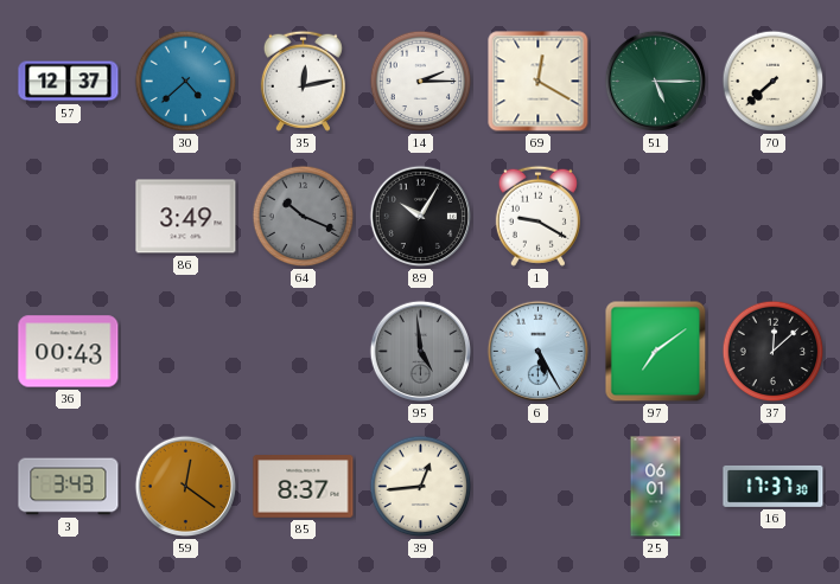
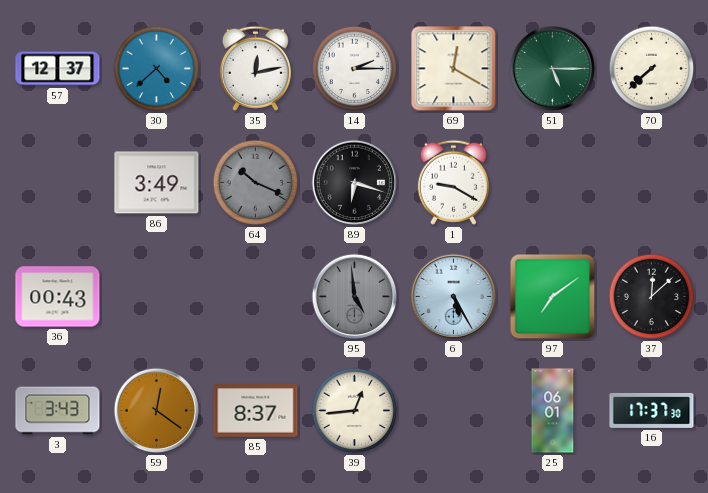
89: 10:05 -> 6:18 (355, 183)
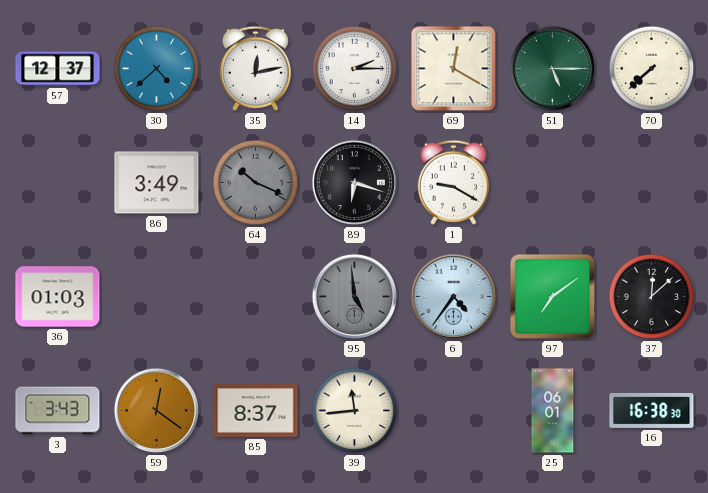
36: 00:43 -> 01:03 (58, 297)
6: 5:25 -> 4:36 (454, 297)
39: 12:44 -> 11:44 (355, 411)
16: 17:37 -> 16:38 (652, 410)
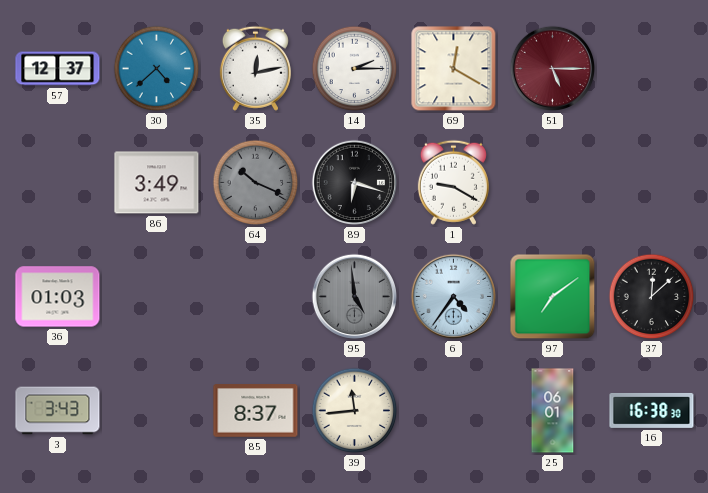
51 dial: green -> burgundy (553, 69)
70: 7:38 -> none (652, 69)
59: 12:21 -> none (157, 411)
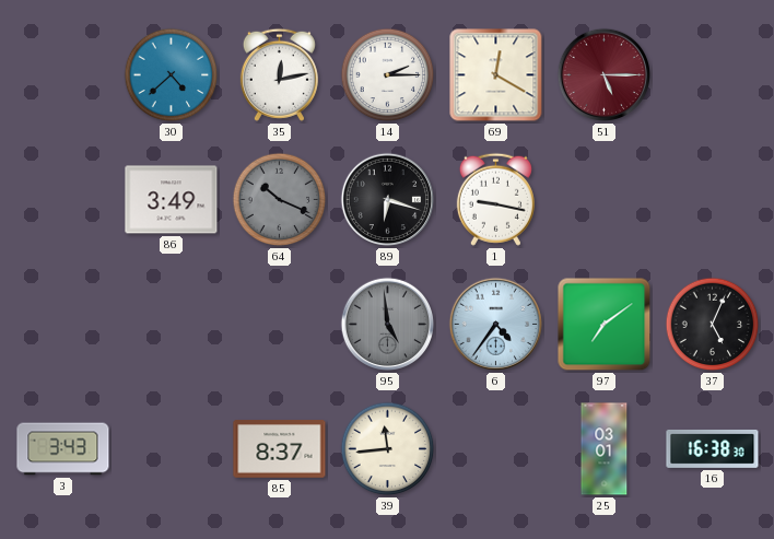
57: 12:37 -> none (58, 69)
1: 9:20 -> 9:17 (495, 199)
36: 01:03 -> none (58, 297)
37: 12:08 -> 5:04 (713, 325)
25: 06:01 -> 03:01 (605, 449)
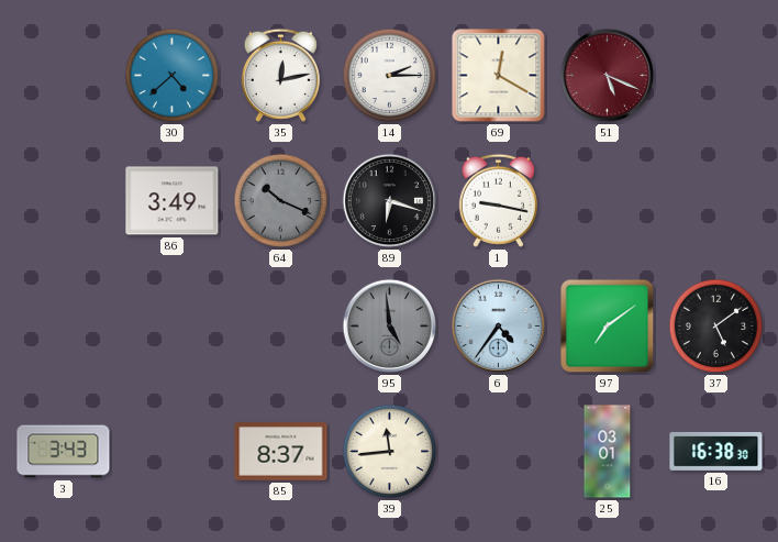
51: 5:15 -> 5:19 (608, 76)
37: 5:04 -> 5:09 (716, 327)
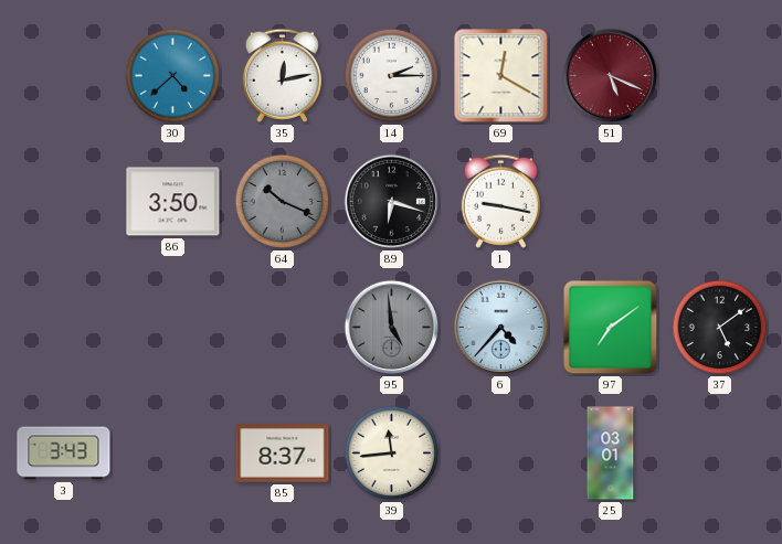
86: 3:49 -> 3:50 (173, 202)
6: 4:36 -> 4:37 (501, 328)
16: 16:38 -> none (716, 451)
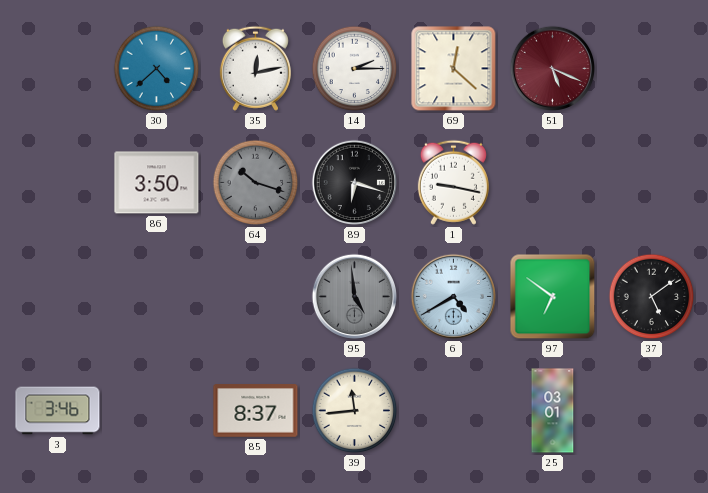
69: 12:20 -> 12:22 (454, 69)
64: 10:19 -> 10:18 (256, 183)
6: 4:37 -> 4:40 (454, 297)
97: 7:09 -> 6:51 (553, 297)
3: 3:43 -> 3:46 (58, 411)
